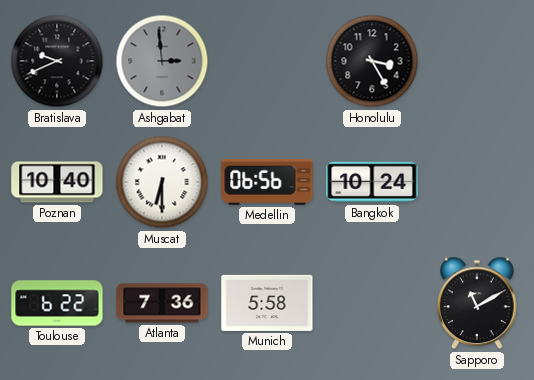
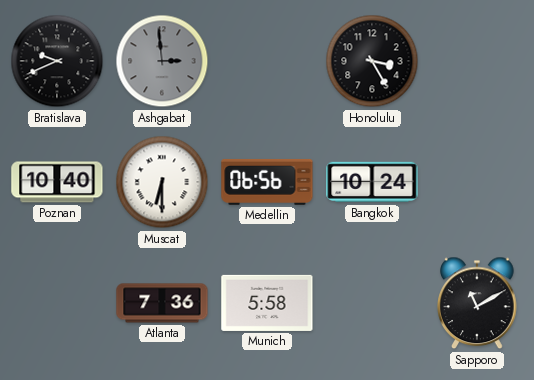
Toulouse: 6:22 -> none (57, 303)
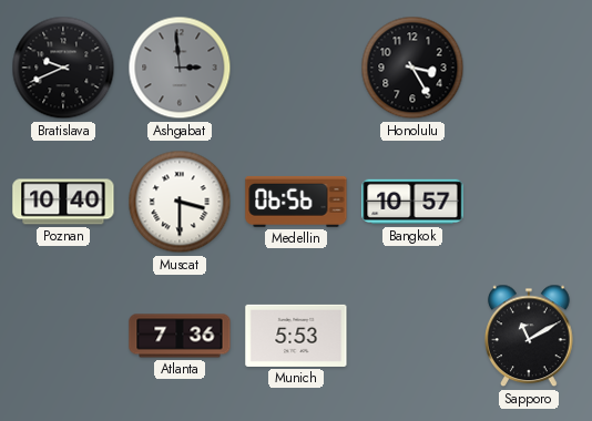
Muscat: 6:30 -> 3:30 (180, 202)
Bangkok: 10:24 -> 10:57 (412, 202)
Munich: 5:58 -> 5:53 (296, 336)
